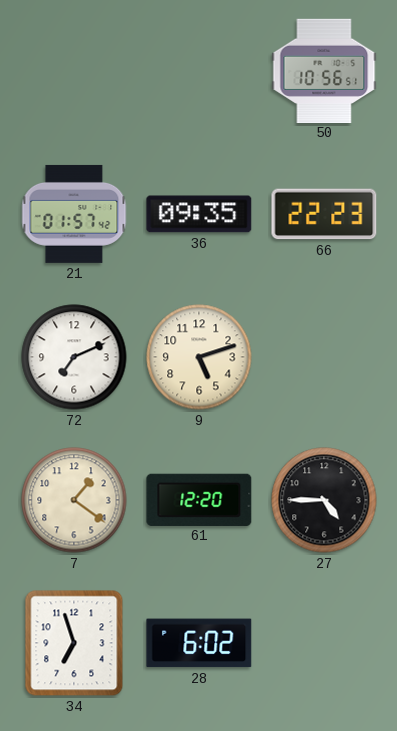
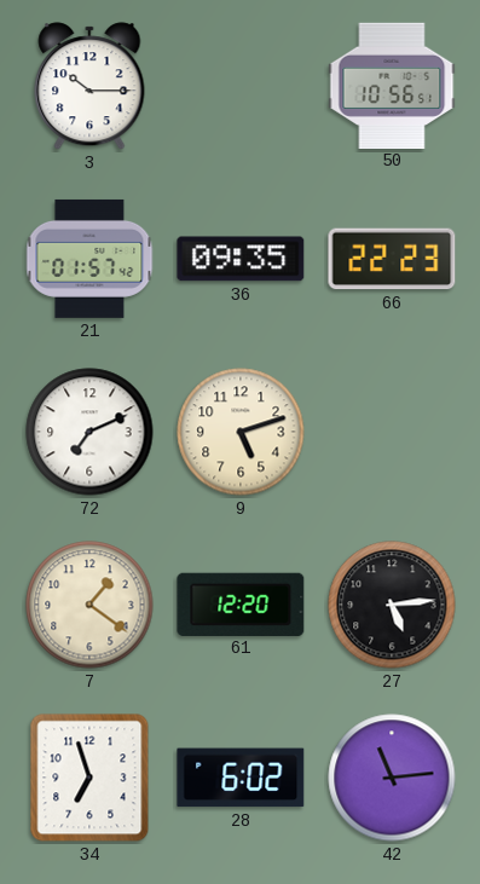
3: none -> 10:15 (89, 86)
27: 4:45 -> 5:14 (392, 605)
42: none -> 11:14 (392, 778)
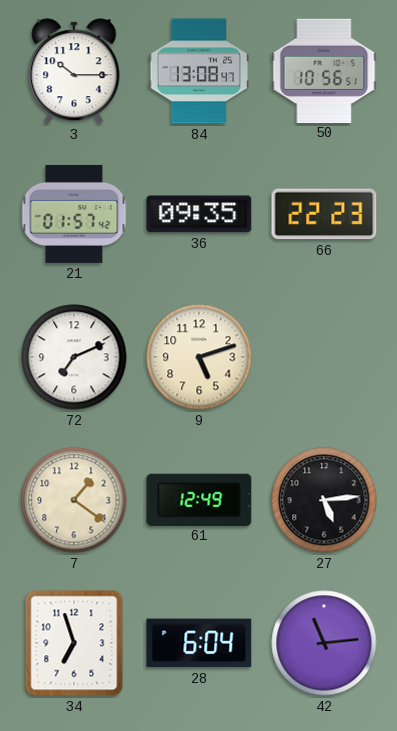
84: none -> 13:08 (199, 71)
61: 12:20 -> 12:49 (199, 499)
28: 6:02 -> 6:04 (199, 643)
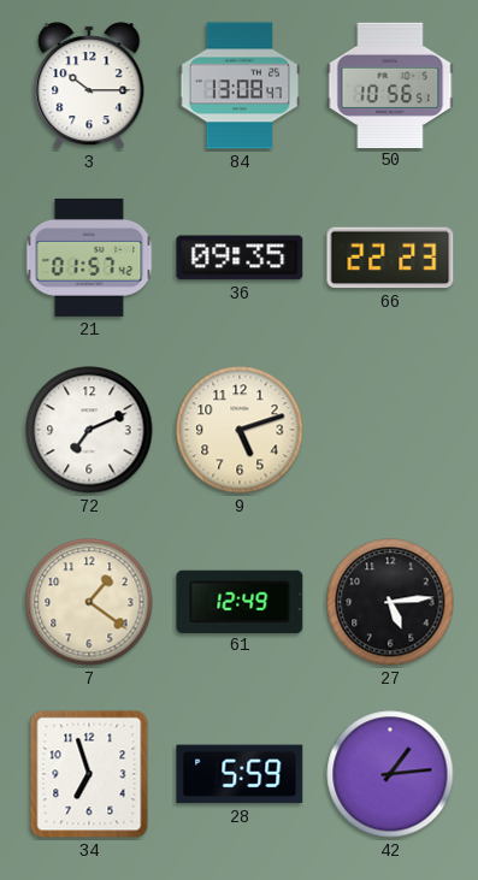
28: 6:04 -> 5:59 (240, 774)
42: 11:14 -> 1:14 (390, 774)
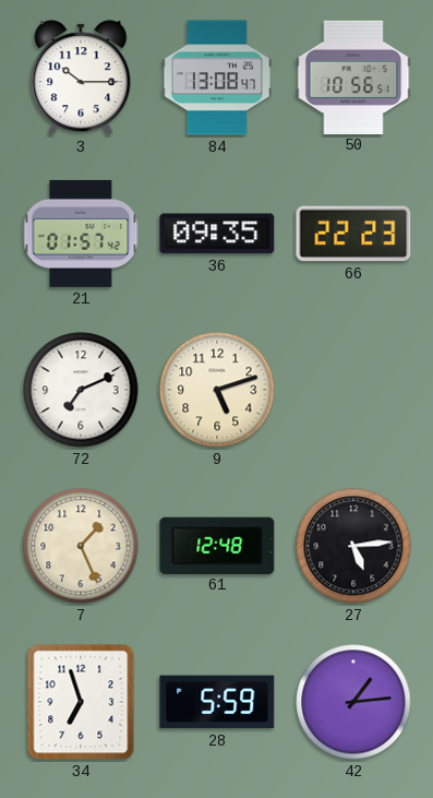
7: 1:21 -> 1:26 (81, 546)
61: 12:49 -> 12:48 (217, 545)
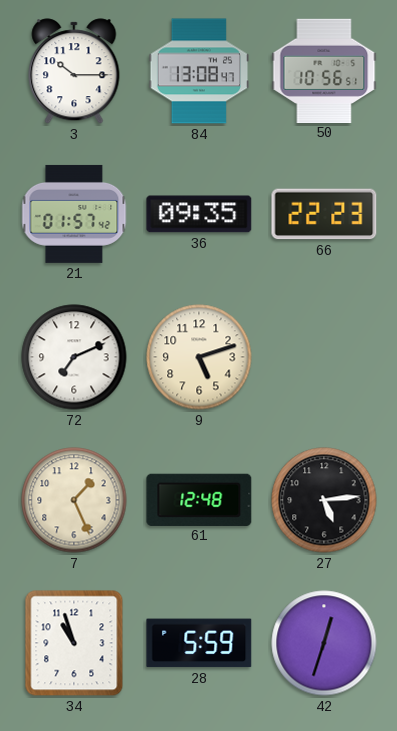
34: 6:57 -> 10:57 (74, 643)
42: 1:14 -> 12:33 (324, 643)
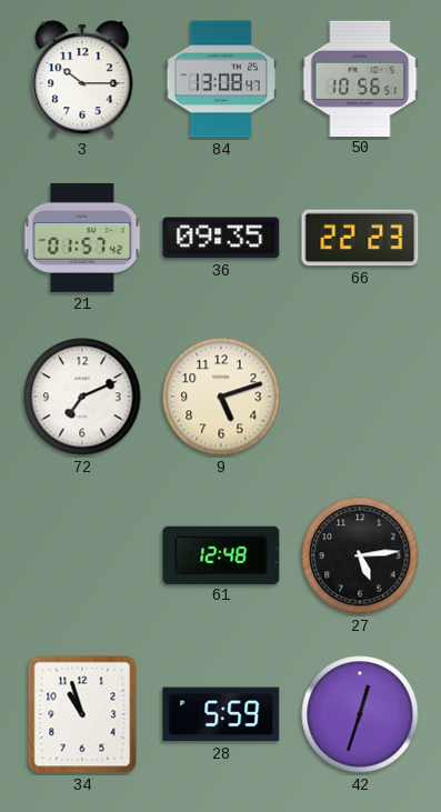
7: 1:26 -> none (74, 500)
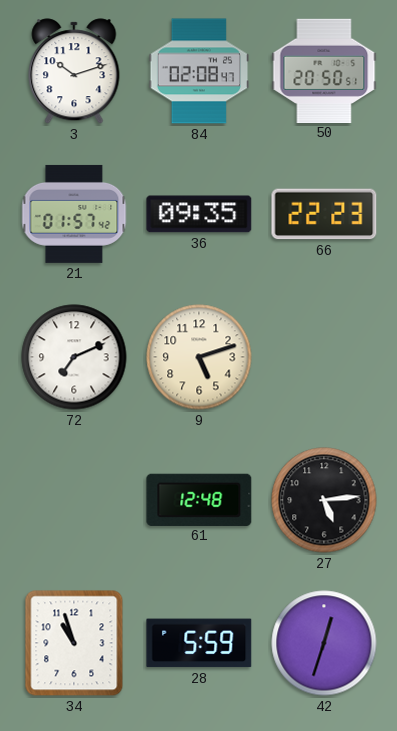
3: 10:15 -> 10:12 (74, 71)
84: 13:08 -> 02:08 (199, 71)
50: 10:56 -> 20:50 (324, 70)
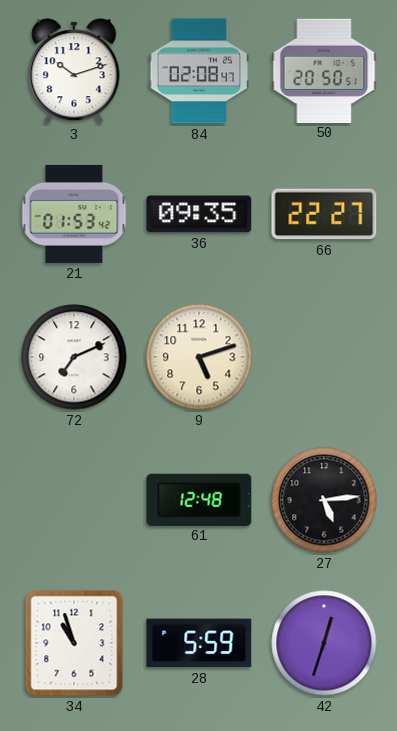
21: 01:57 -> 01:53 (74, 214)
66: 22:23 -> 22:27 (324, 214)
